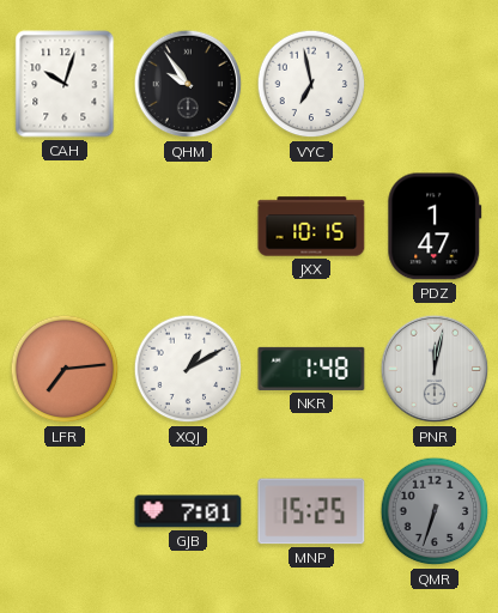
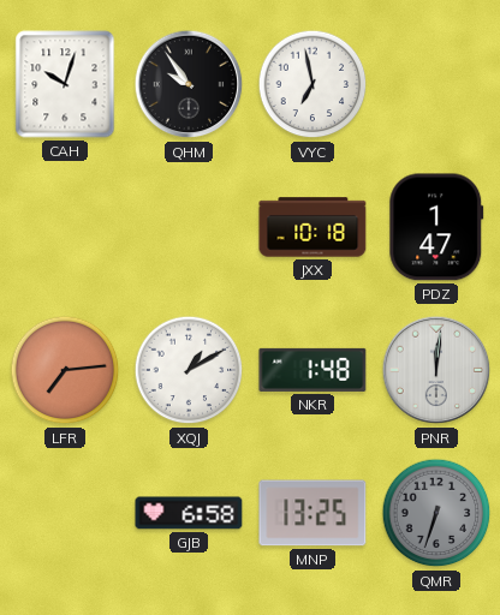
JXX: 10:15 -> 10:18 (312, 227)
PNR: 12:02 -> 12:01 (436, 370)
GJB: 7:01 -> 6:58 (189, 513)
MNP: 15:25 -> 13:25 (312, 513)
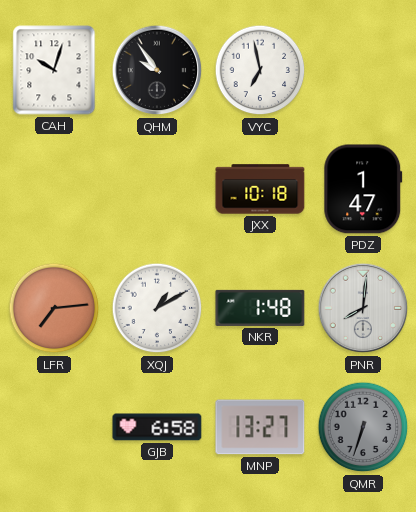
PNR: 12:01 -> 8:01 (363, 308)
MNP: 13:25 -> 13:27 (260, 427)
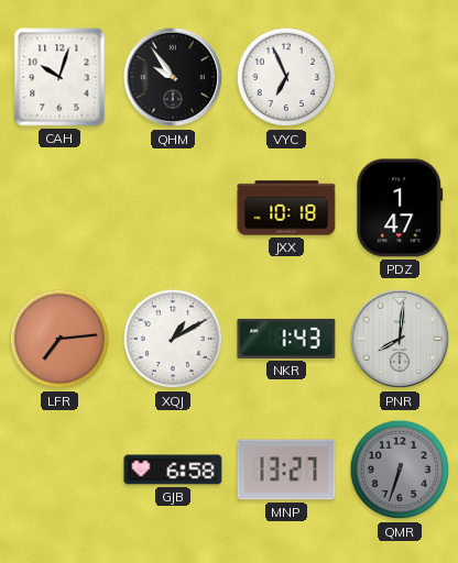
VYC: 6:58 -> 6:56 (286, 77)
NKR: 1:48 -> 1:43 (286, 339)
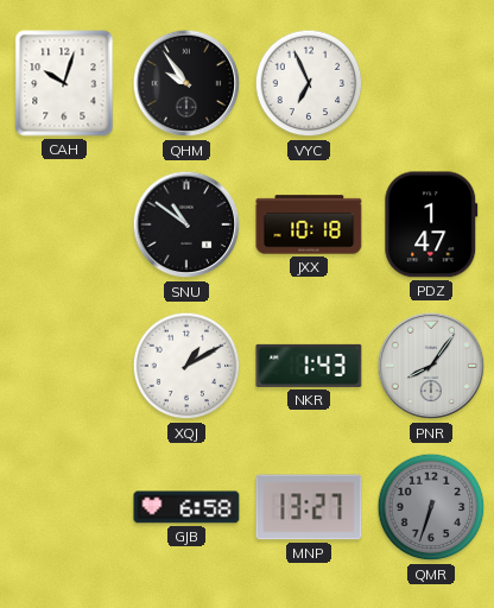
SNU: none -> 10:51 (186, 224)
LFR: 7:14 -> none (59, 339)
PNR: 8:01 -> 8:06 (431, 366)
